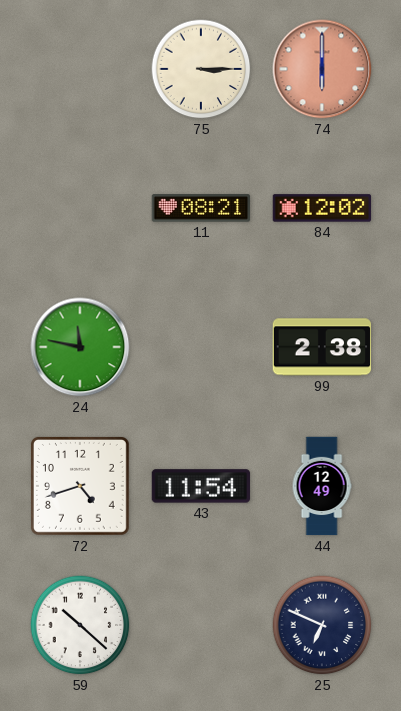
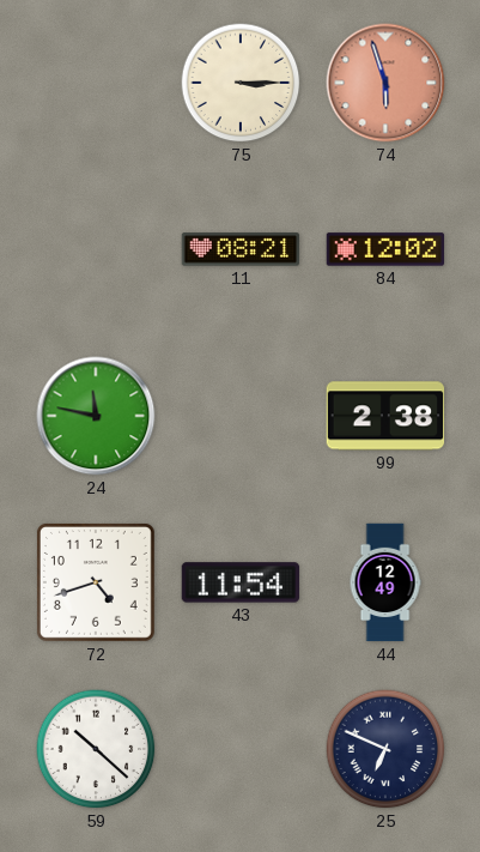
74: 6:00 -> 5:57 (385, 83)
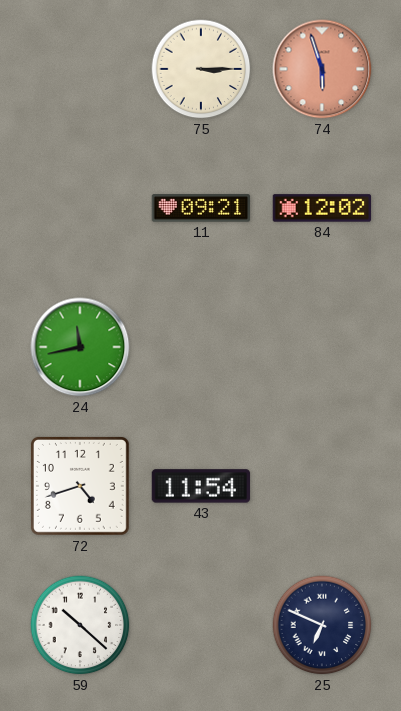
11: 08:21 -> 09:21 (201, 208)
24: 11:47 -> 11:43 (80, 347)
99: 2:38 -> none (385, 416)
44: 12:49 -> none (385, 582)
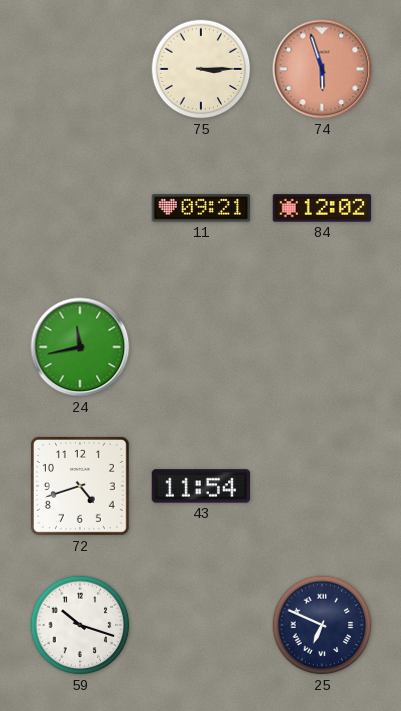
59: 10:22 -> 10:18 (80, 625)
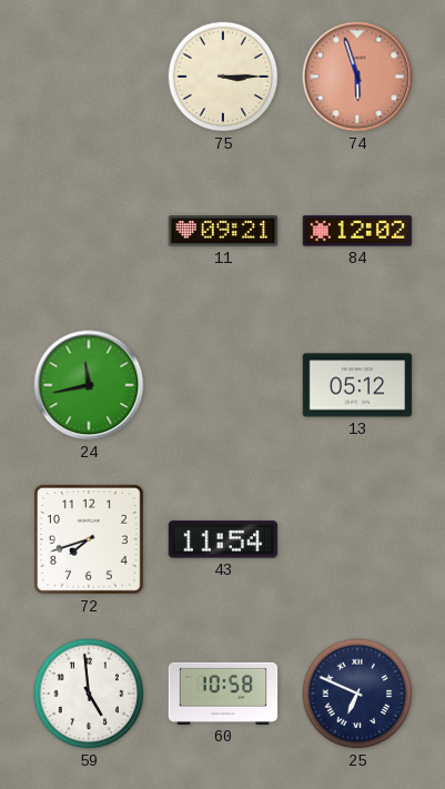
13: none -> 05:12 (357, 385)
72: 4:42 -> 7:42 (89, 539)
59: 10:18 -> 4:59 (89, 694)
60: none -> 10:58 (223, 694)
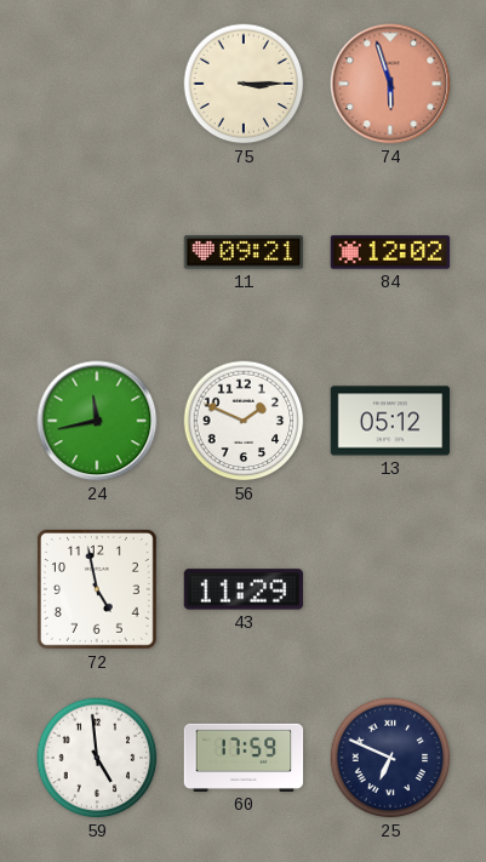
56: none -> 1:49 (244, 421)
72: 7:42 -> 4:58 (97, 589)
43: 11:54 -> 11:29 (244, 589)
60: 10:58 -> 17:59 (244, 758)
